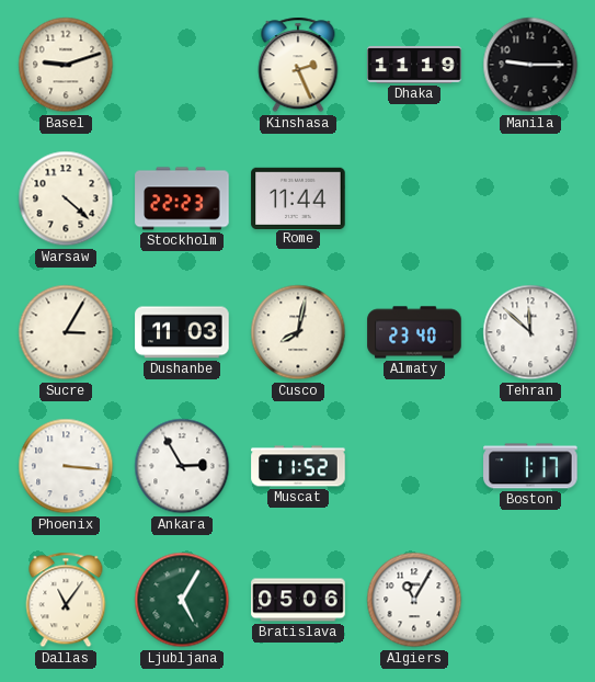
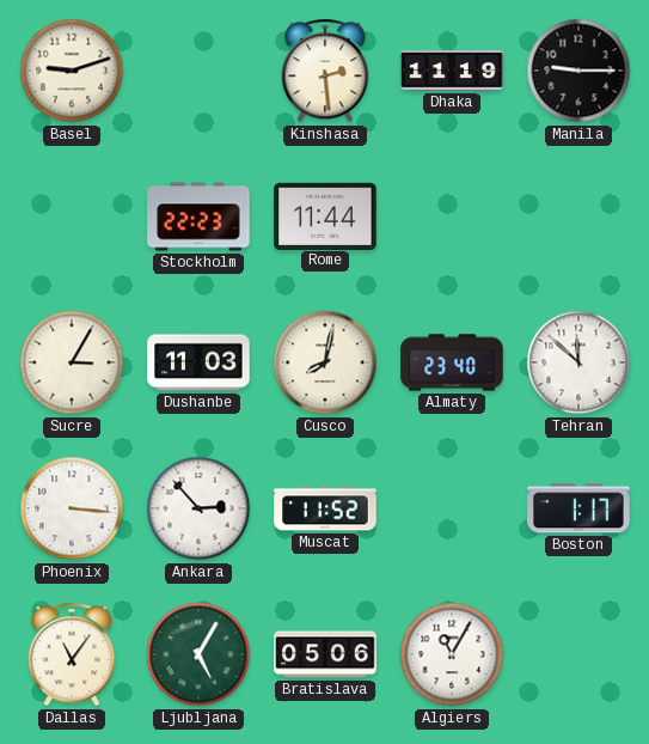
Kinshasa: 2:26 -> 2:29 (325, 71)
Warsaw: 4:22 -> none (66, 198)
Ankara: 2:55 -> 2:53 (198, 508)
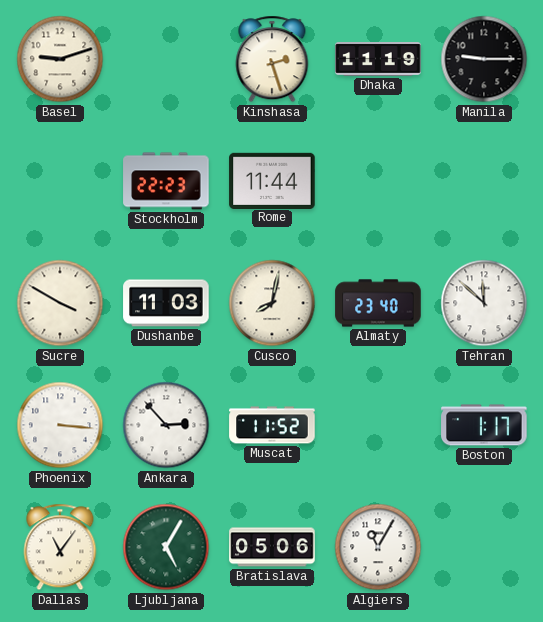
Kinshasa: 2:29 -> 2:27 (272, 59)
Sucre: 3:05 -> 3:50 (60, 303)
